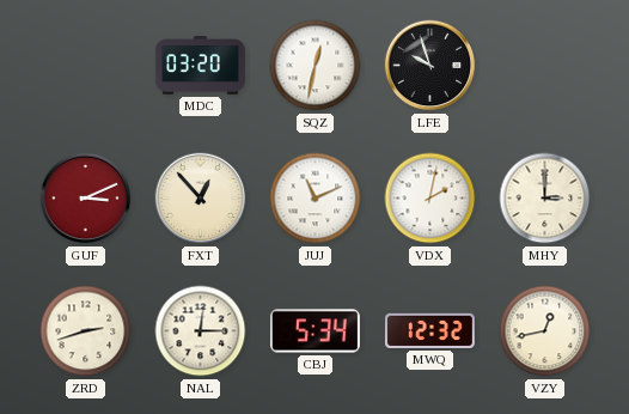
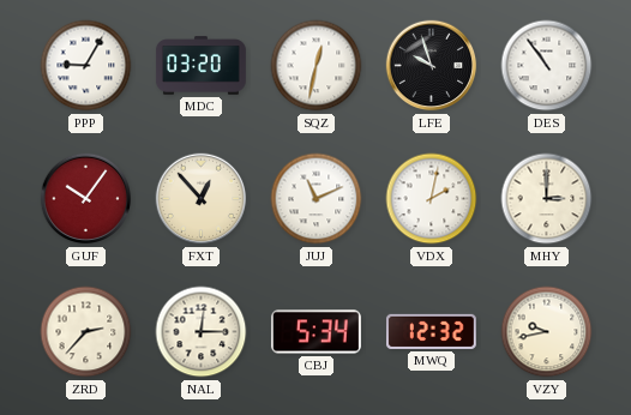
PPP: none -> 9:05 (86, 66)
DES: none -> 10:54 (547, 66)
GUF: 3:11 -> 10:06 (86, 199)
ZRD: 2:42 -> 2:37 (86, 332)
VZY: 12:43 -> 9:43 (547, 332)
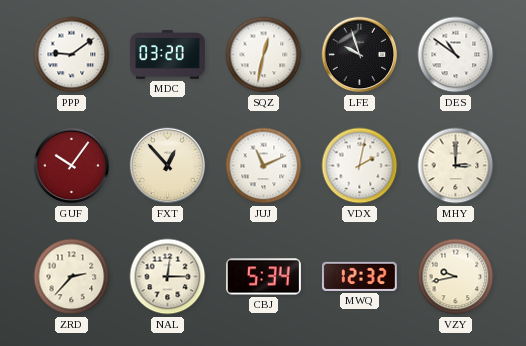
PPP: 9:05 -> 9:09 (72, 55)
DES: 10:54 -> 10:51 (456, 55)
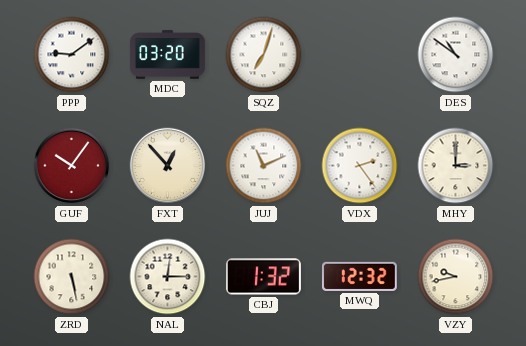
SQZ: 12:32 -> 7:03 (264, 55)
LFE: 9:57 -> none (360, 55)
VDX: 2:02 -> 2:24 (360, 166)
ZRD: 2:37 -> 5:28 (72, 277)
CBJ: 5:34 -> 1:32 (263, 277)
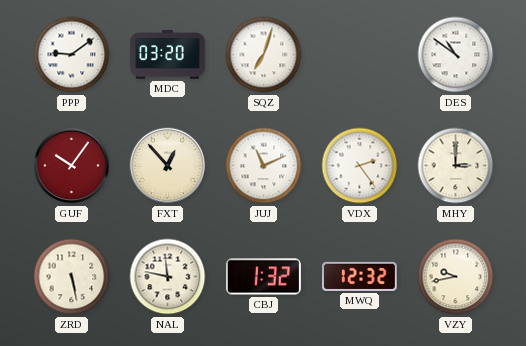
NAL: 12:15 -> 11:47 (168, 277)
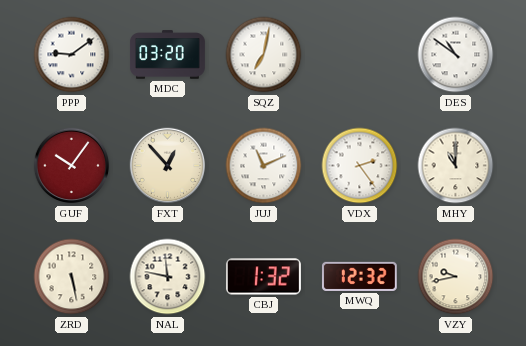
SQZ: 7:03 -> 7:02 (264, 55)
MHY: 3:00 -> 11:00 (456, 166)
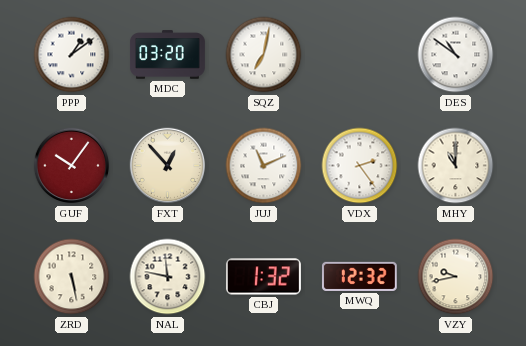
PPP: 9:09 -> 1:09 (72, 55)
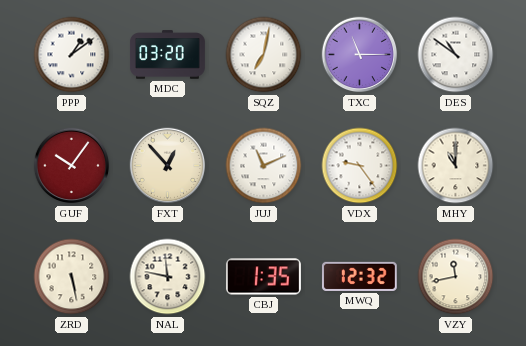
TXC: none -> 11:15 (360, 55)
VDX: 2:24 -> 9:24 (360, 166)
CBJ: 1:32 -> 1:35 (263, 277)
VZY: 9:43 -> 11:43 (456, 277)
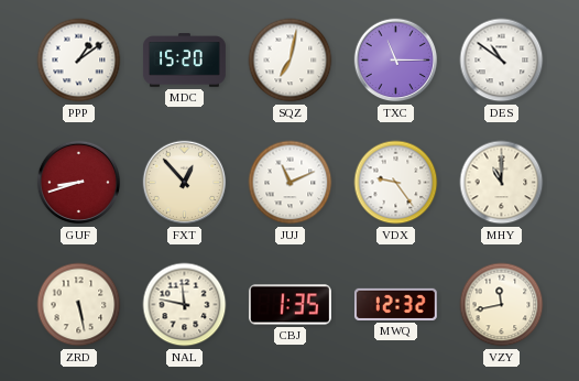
MDC: 03:20 -> 15:20 (184, 61)
GUF: 10:06 -> 8:42 (79, 183)
